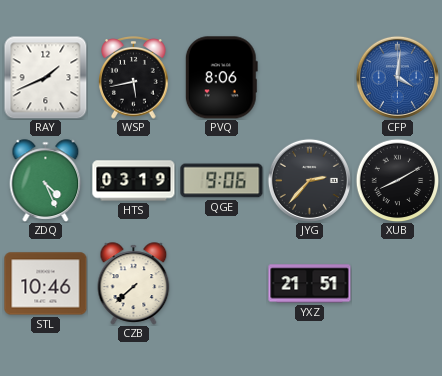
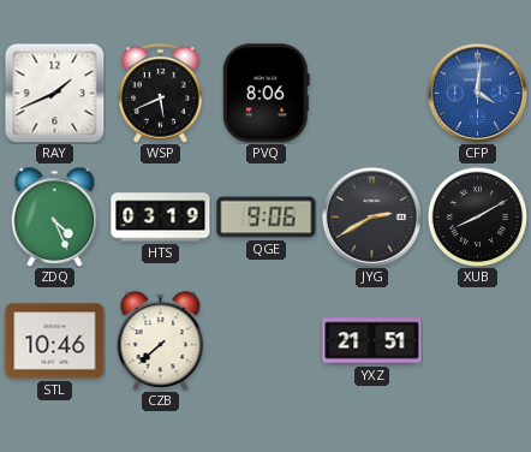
WSP: 5:43 -> 5:41 (161, 94)
JYG: 2:37 -> 2:40 (371, 216)
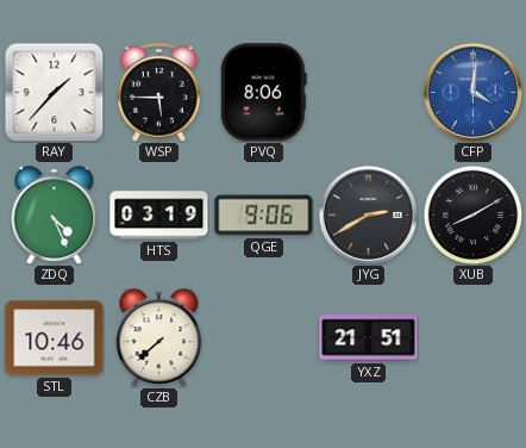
RAY: 1:41 -> 1:37 (54, 92)
WSP: 5:41 -> 5:45 (159, 93)
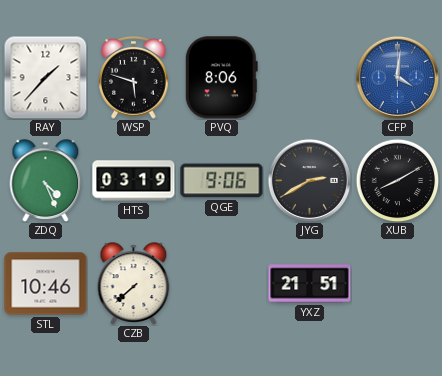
WSP: 5:45 -> 5:48 (134, 78)
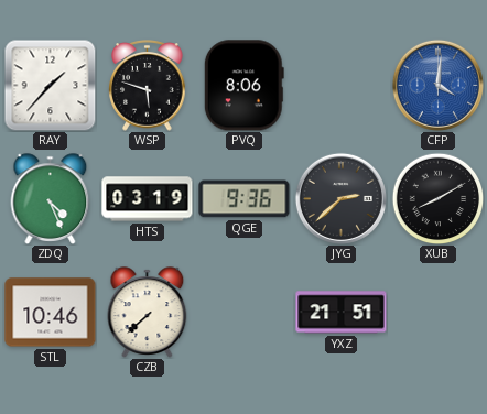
QGE: 9:06 -> 9:36 (245, 199)
JYG: 2:40 -> 2:38 (340, 198)
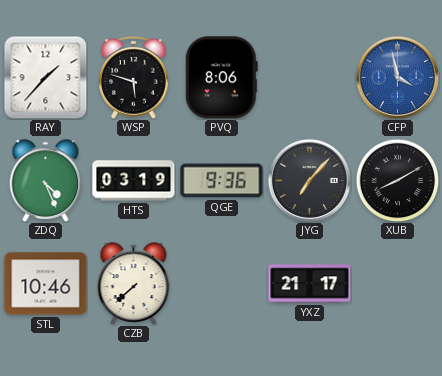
CFP: 4:01 -> 3:58 (397, 77)
JYG: 2:38 -> 7:07 (309, 180)
YXZ: 21:51 -> 21:17 (310, 284)
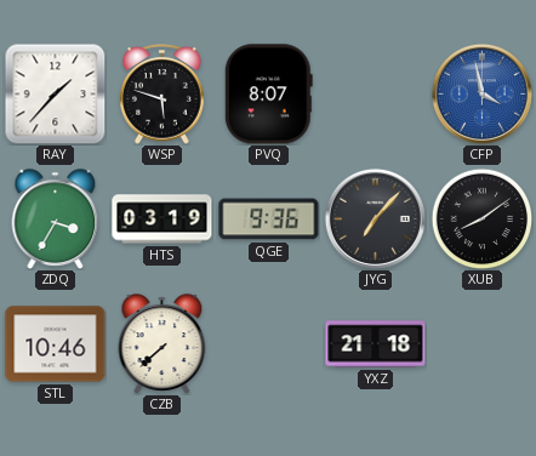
PVQ: 8:06 -> 8:07 (268, 95)
ZDQ: 4:26 -> 3:35 (56, 220)
XUB: 8:10 -> 8:09 (481, 218)
YXZ: 21:17 -> 21:18 (376, 344)
